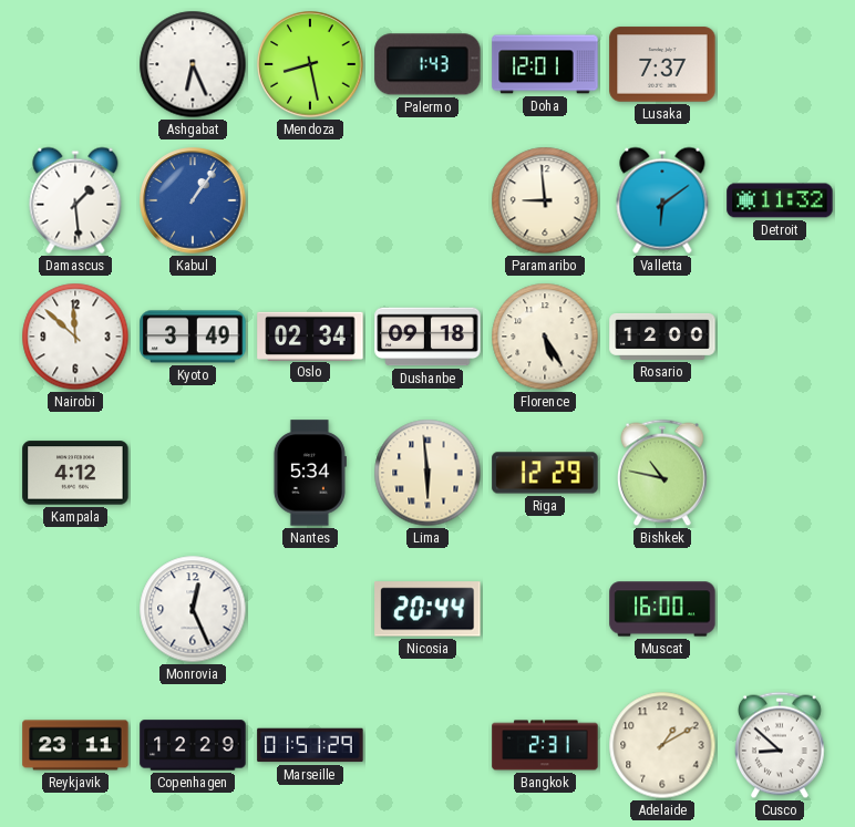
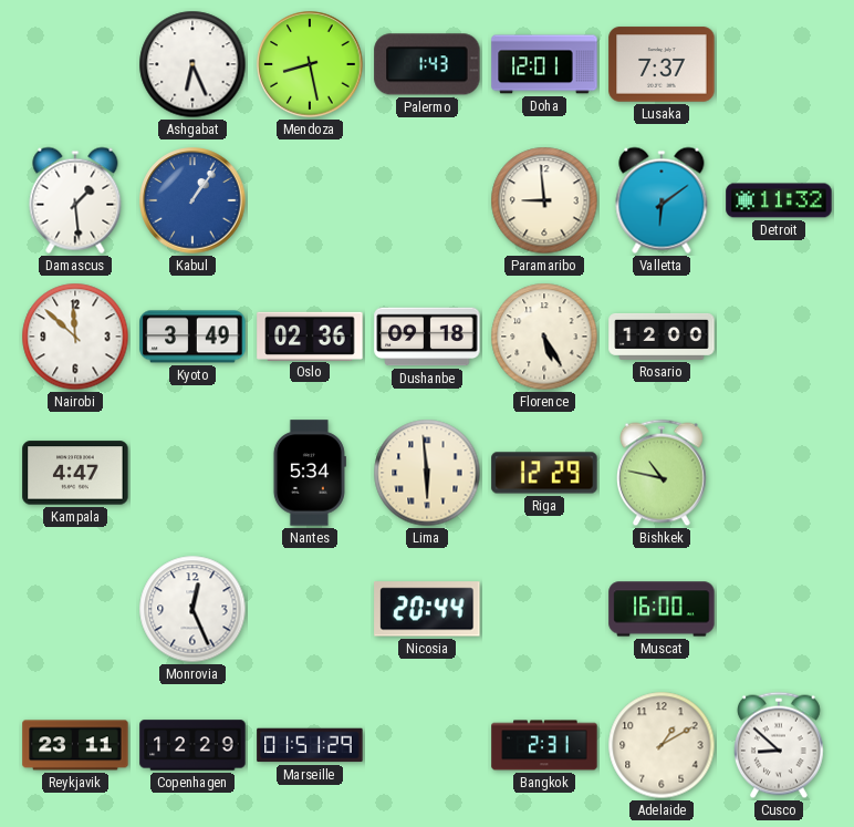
Oslo: 02:34 -> 02:36 (310, 335)
Kampala: 4:12 -> 4:47 (75, 473)
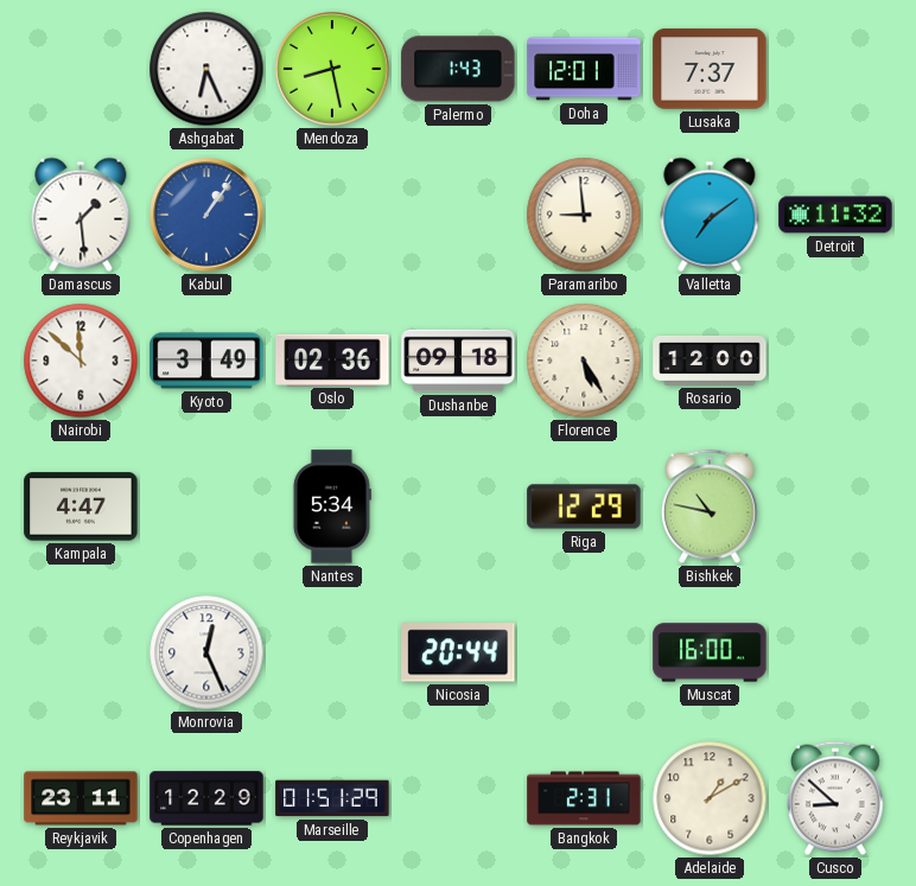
Valletta: 6:09 -> 7:09 (710, 215)
Lima: 5:59 -> none (427, 473)
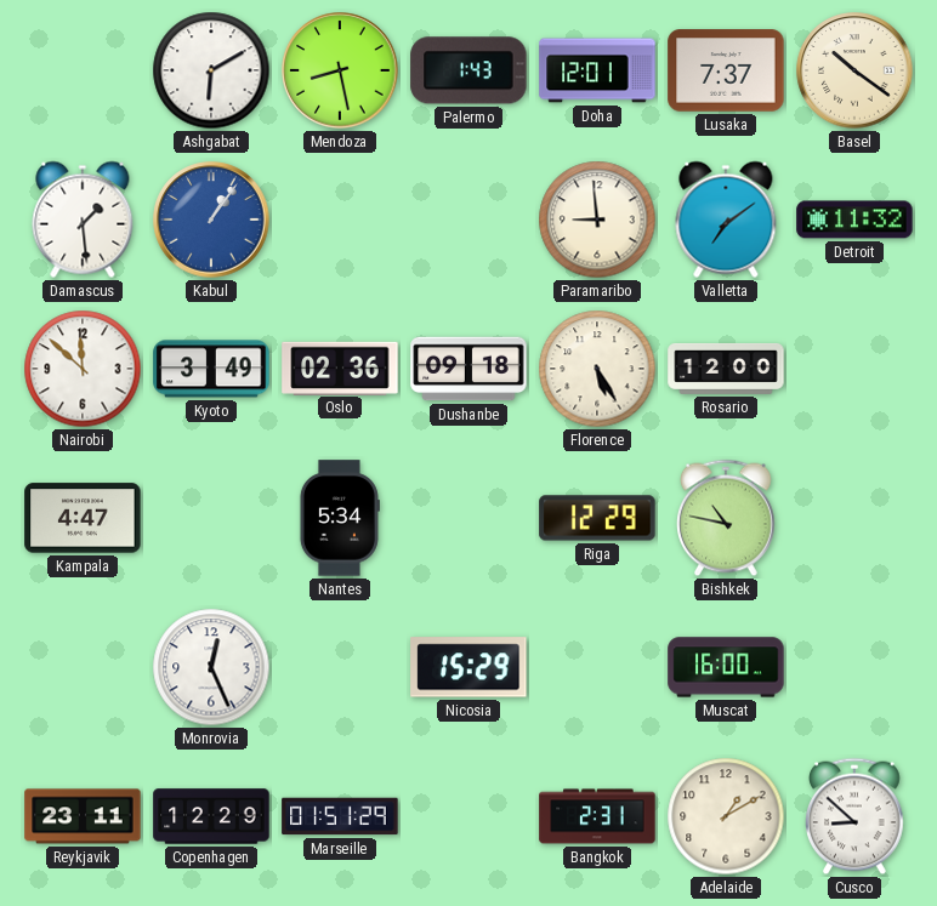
Ashgabat: 6:26 -> 6:10 (211, 70)
Basel: none -> 10:21 (854, 70)
Nicosia: 20:44 -> 15:29 (469, 667)
